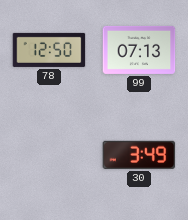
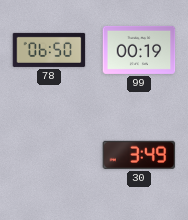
78: 12:50 -> 06:50 (49, 50)
99: 07:13 -> 00:19 (139, 50)
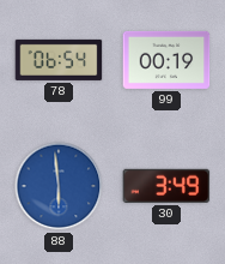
78: 06:50 -> 06:54 (59, 60)
88: none -> 5:59 (59, 186)
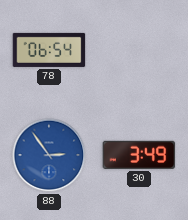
99: 00:19 -> none (166, 60)
88: 5:59 -> 2:54 (49, 155)
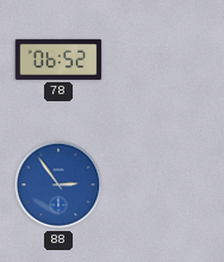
78: 06:54 -> 06:52 (58, 60)
30: 3:49 -> none (139, 155)
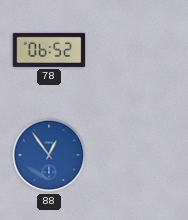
88: 2:54 -> 12:54 (49, 155)
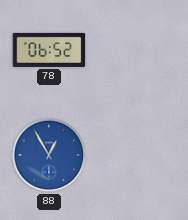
88: 12:54 -> 12:55 (49, 155)
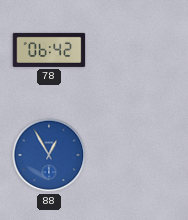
78: 06:52 -> 06:42 (49, 50)
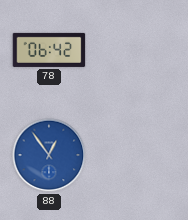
88: 12:55 -> 12:54 (49, 155)
